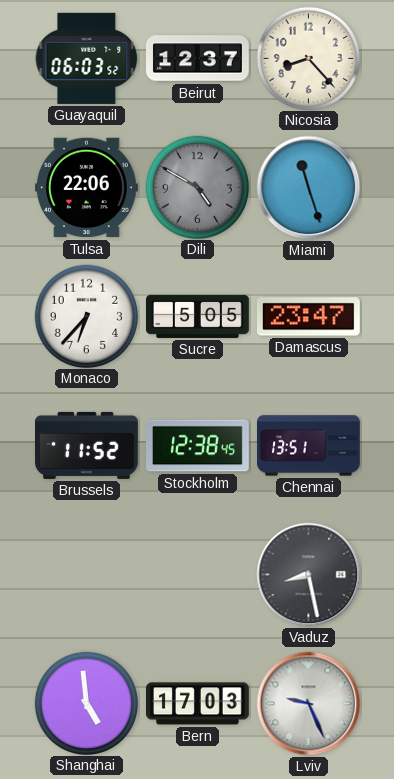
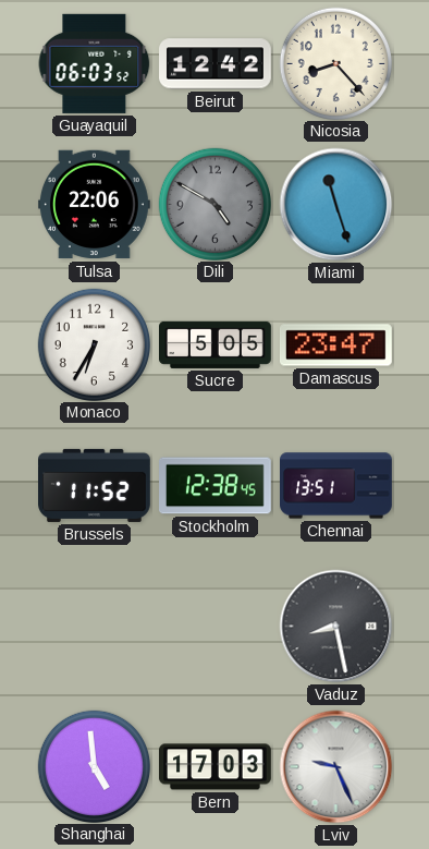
Beirut: 12:37 -> 12:42 (216, 64)
Monaco: 6:37 -> 6:35 (94, 344)
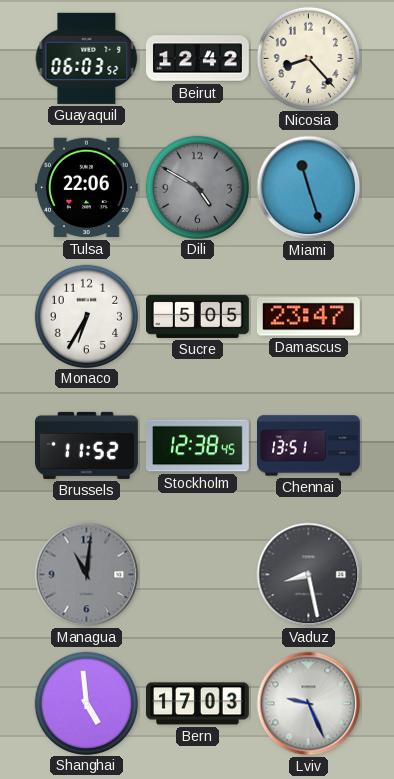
Managua: none -> 11:01 (87, 575)
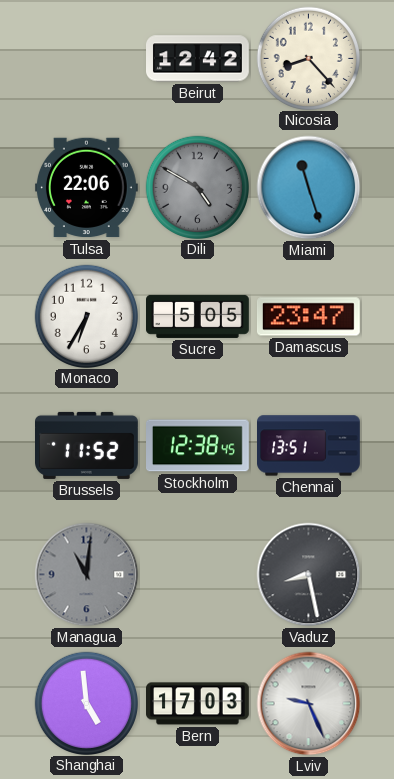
Guayaquil: 06:03 -> none (87, 58)
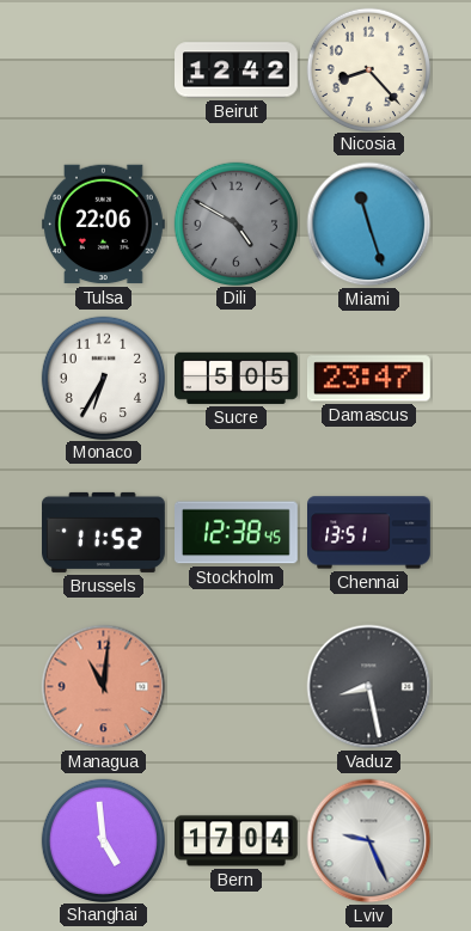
Managua dial: grey -> salmon (104, 687)
Bern: 17:03 -> 17:04 (237, 841)
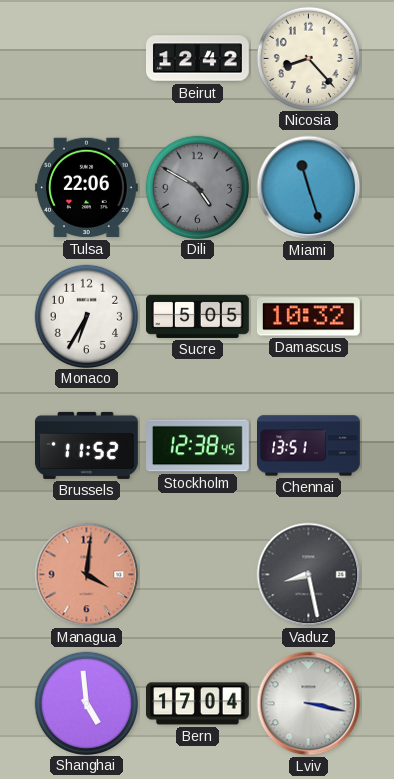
Damascus: 23:47 -> 10:32 (308, 317)
Managua: 11:01 -> 4:01 (87, 575)
Lviv: 9:26 -> 3:17 (309, 704)
